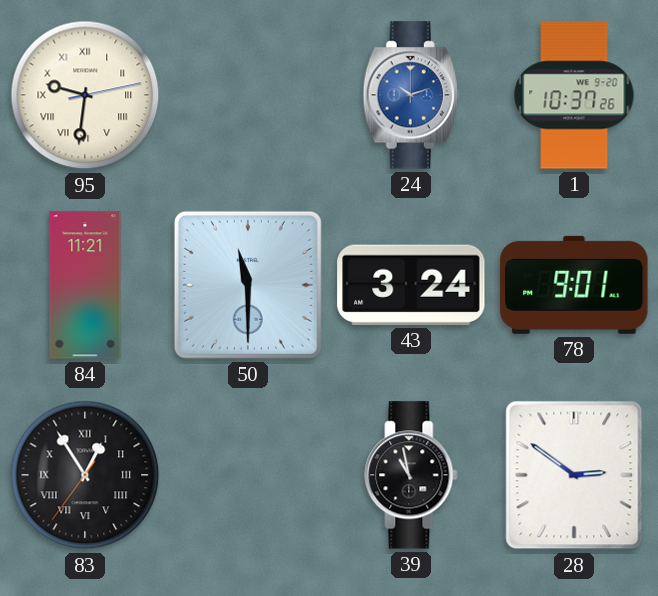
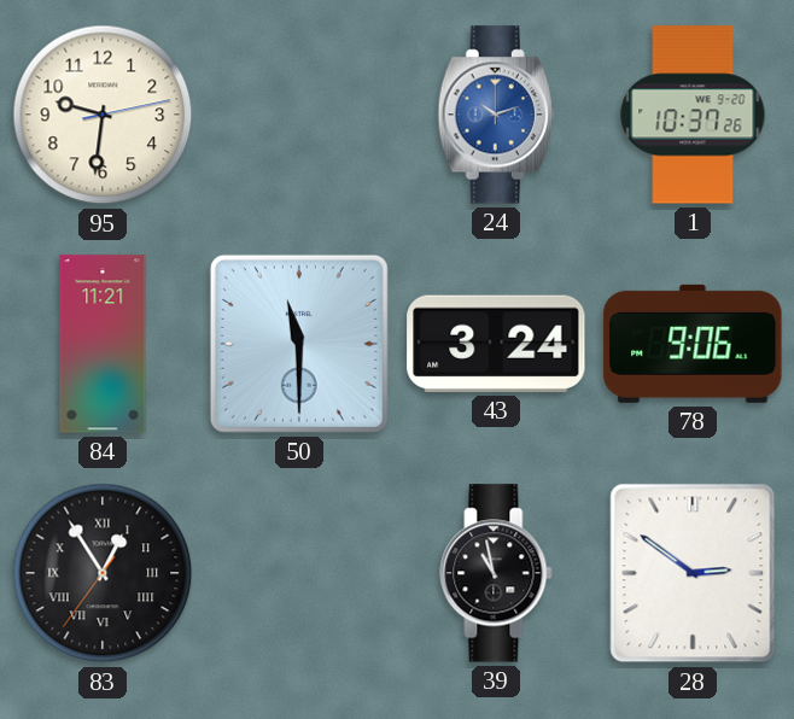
95 numerals: Roman -> Arabic (103, 115)
78: 9:01 -> 9:06 (693, 344)
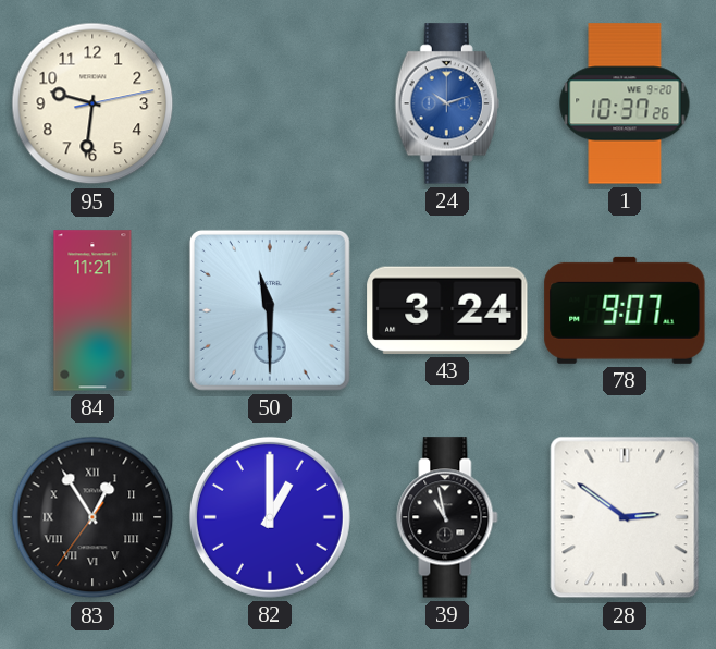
78: 9:06 -> 9:07 (625, 310)
82: none -> 1:00 (270, 517)
